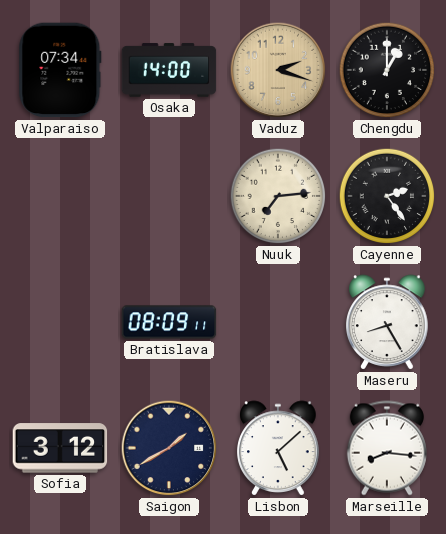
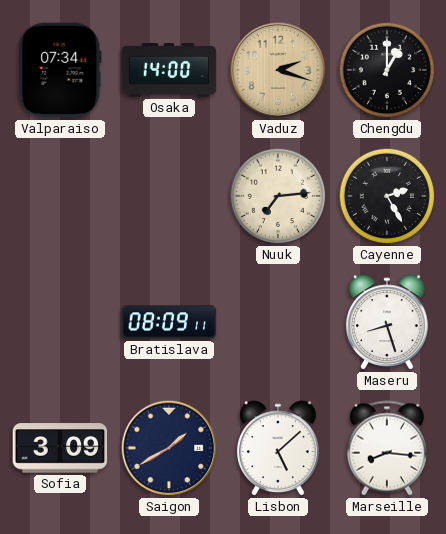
Cayenne: 2:24 -> 2:25 (387, 196)
Maseru: 8:25 -> 8:27 (387, 322)
Sofia: 3:12 -> 3:09 (60, 448)
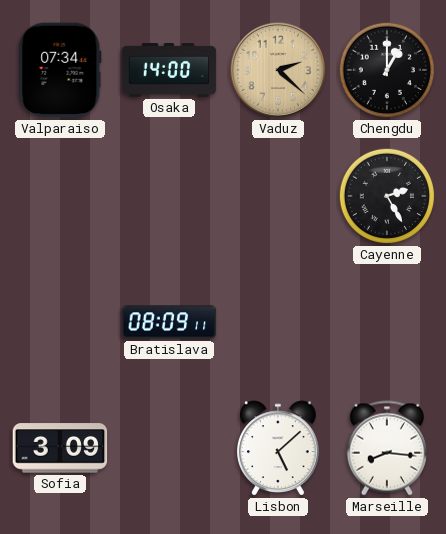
Vaduz: 2:18 -> 2:22 (278, 70)
Nuuk: 7:14 -> none (278, 196)
Maseru: 8:27 -> none (387, 322)
Saigon: 1:40 -> none (169, 448)
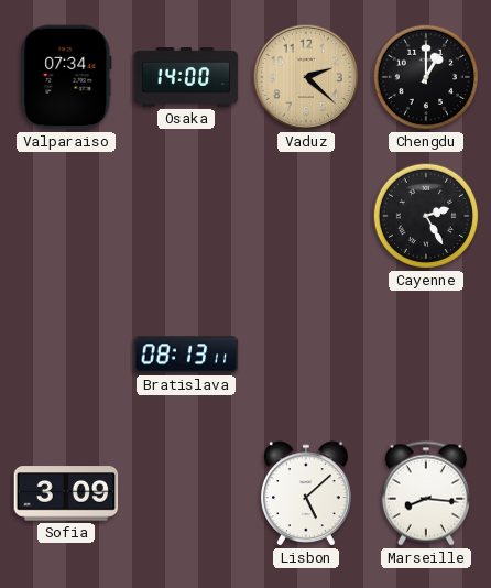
Bratislava: 08:09 -> 08:13 (186, 355)
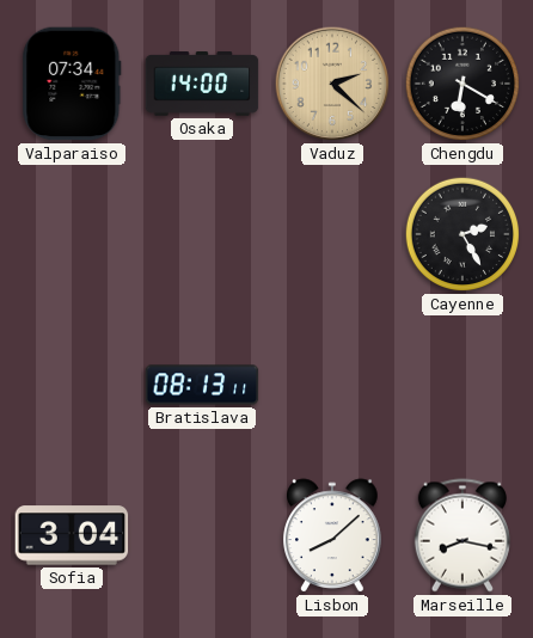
Chengdu: 1:00 -> 6:20 (462, 84)
Sofia: 3:09 -> 3:04 (72, 535)
Lisbon: 5:08 -> 8:08 (332, 535)
Marseille: 8:16 -> 8:17 (462, 535)
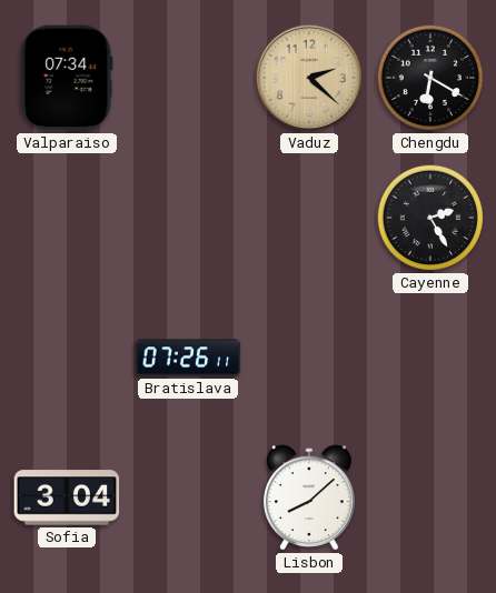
Osaka: 14:00 -> none (202, 84)
Bratislava: 08:13 -> 07:26 (188, 358)
Marseille: 8:17 -> none (462, 535)
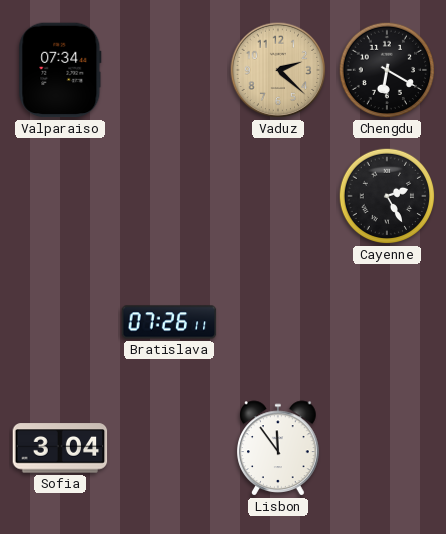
Lisbon: 8:08 -> 11:54 (278, 448)
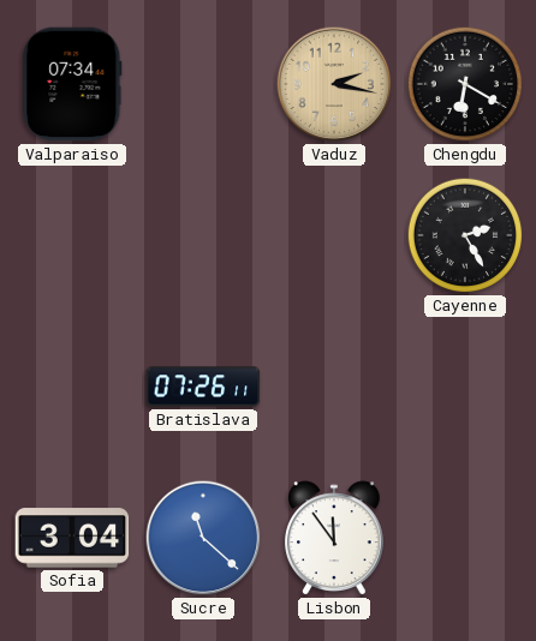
Vaduz: 2:22 -> 2:17 (334, 84)
Sucre: none -> 11:22 (203, 538)
